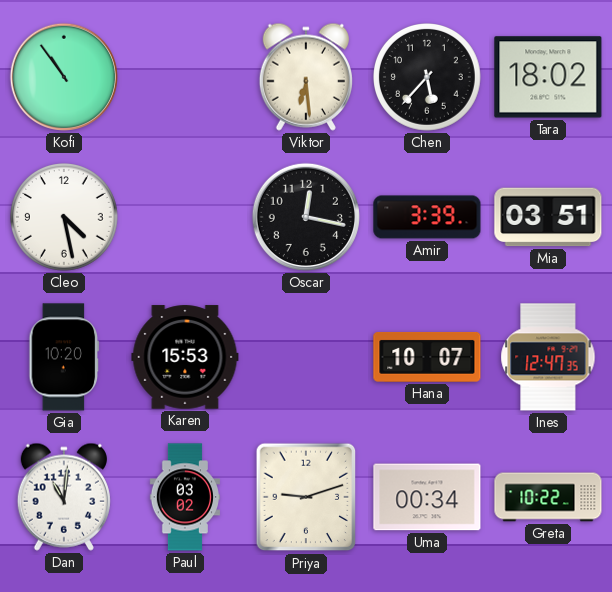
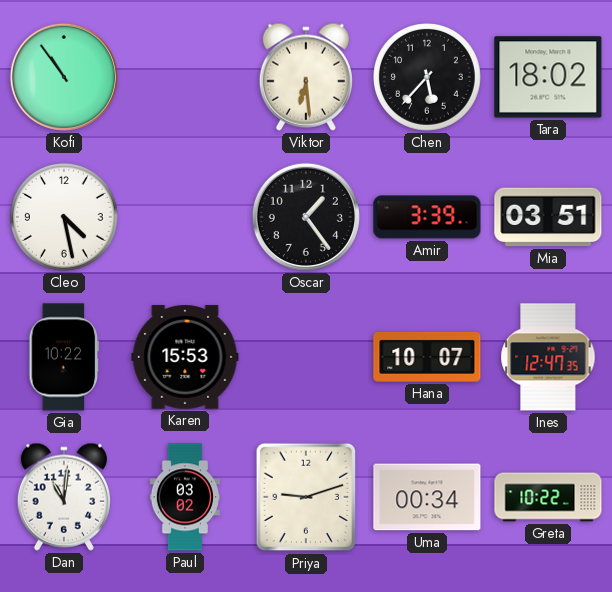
Oscar: 12:17 -> 1:24 (306, 217)
Gia: 10:20 -> 10:22 (64, 357)
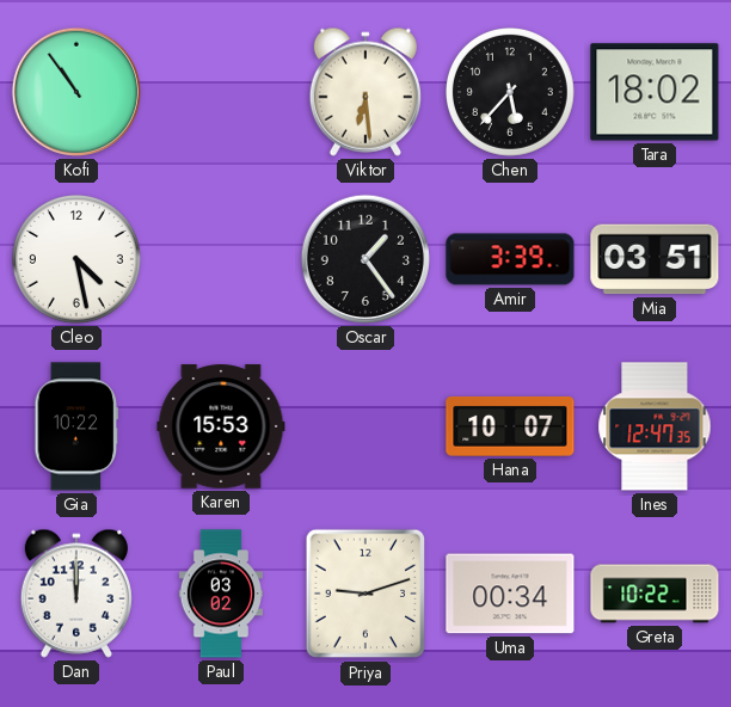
Dan: 11:01 -> 12:00 (76, 594)
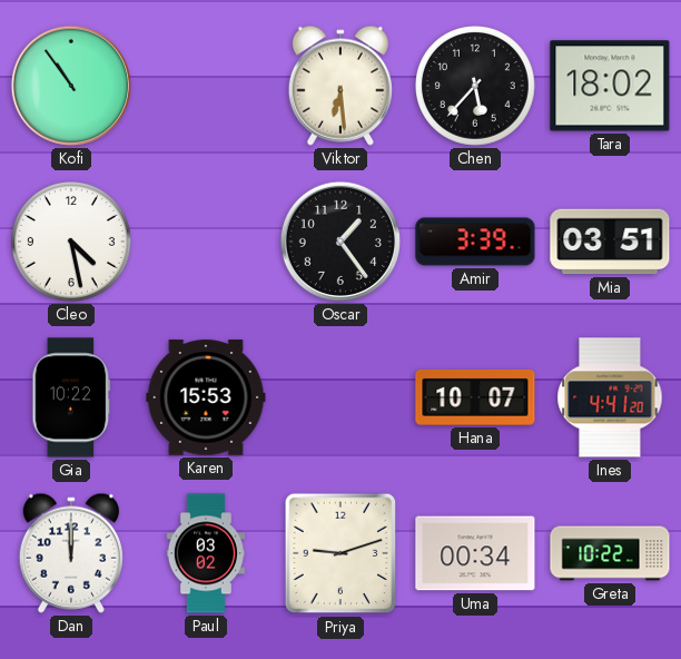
Ines: 12:47 -> 4:41 (610, 397)
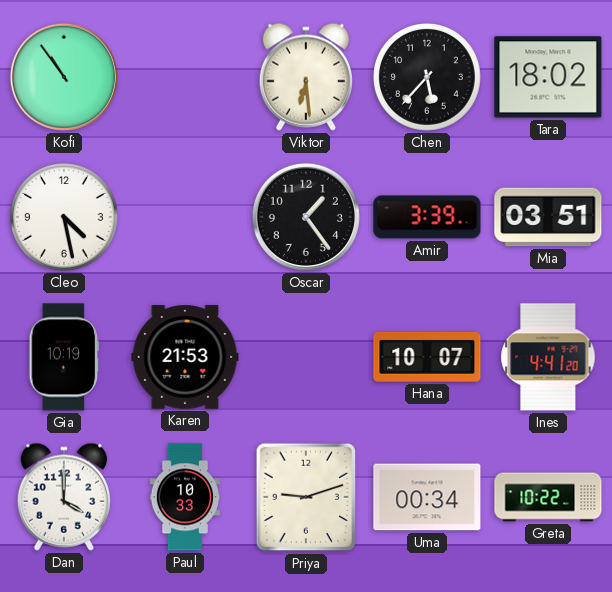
Gia: 10:22 -> 10:19 (64, 357)
Karen: 15:53 -> 21:53 (185, 357)
Dan: 12:00 -> 4:00 (64, 497)
Paul: 03:02 -> 10:33 (184, 497)
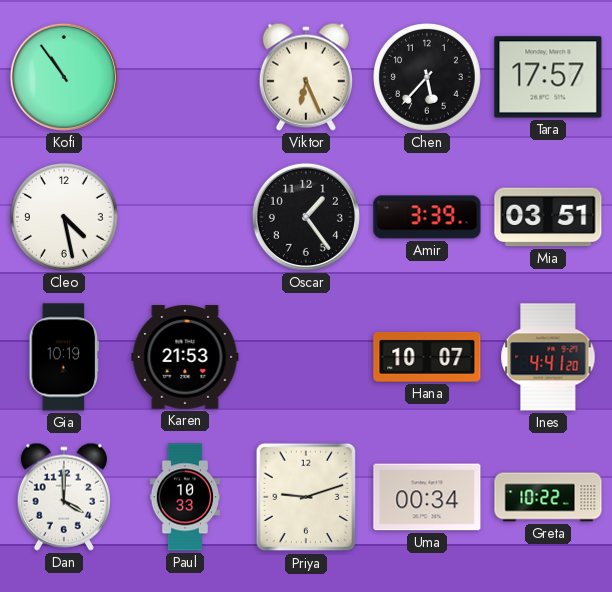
Viktor: 6:29 -> 6:26 (306, 77)
Tara: 18:02 -> 17:57 (548, 77)
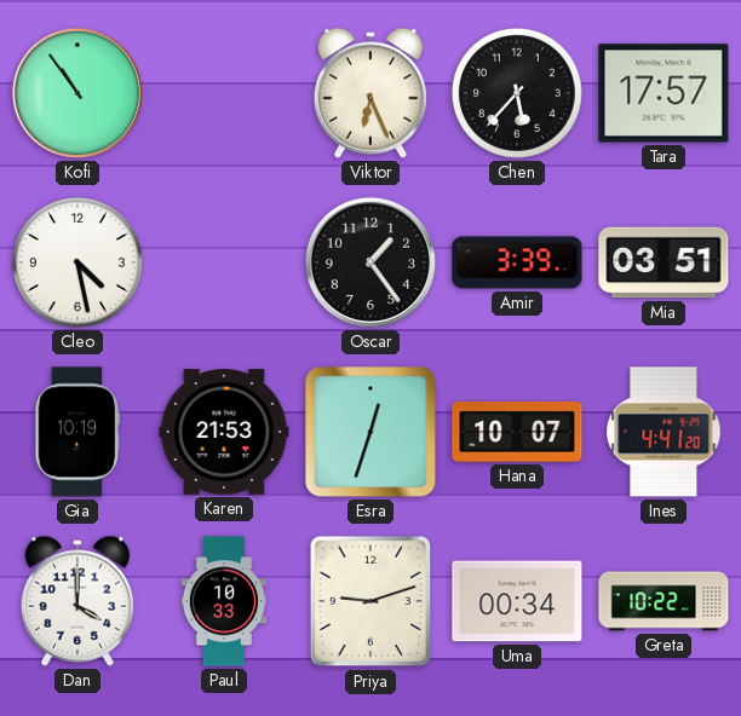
Esra: none -> 12:33 (370, 432)
